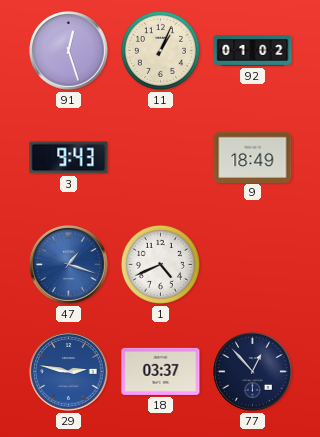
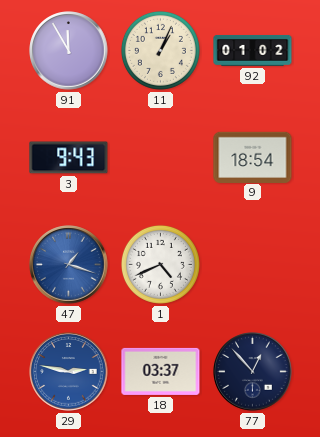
91: 12:27 -> 11:55 (69, 51)
9: 18:49 -> 18:54 (253, 157)
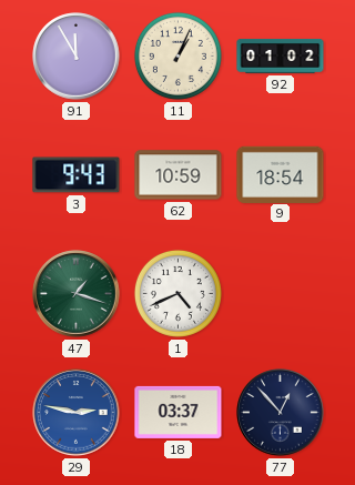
62: none -> 10:59 (179, 175)
47 dial: blue -> green (77, 294)
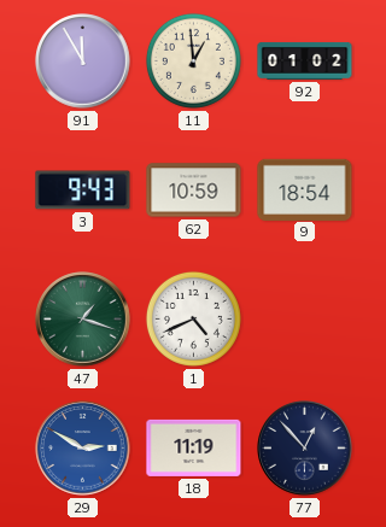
11: 1:04 -> 12:59 (193, 60)
29: 2:47 -> 2:50 (83, 449)
18: 03:37 -> 11:19 (194, 447)
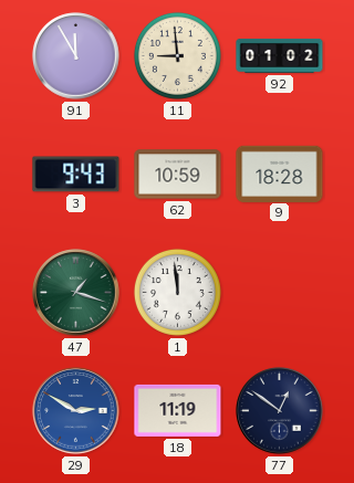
11: 12:59 -> 8:59 (177, 55)
9: 18:54 -> 18:28 (280, 174)
1: 4:41 -> 11:59 (177, 292)
77: 12:53 -> 12:51 (280, 411)
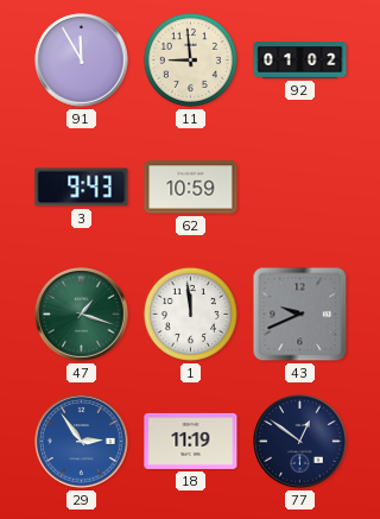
9: 18:28 -> none (280, 174)
43: none -> 9:41 (300, 315)
29: 2:50 -> 2:54 (82, 442)
